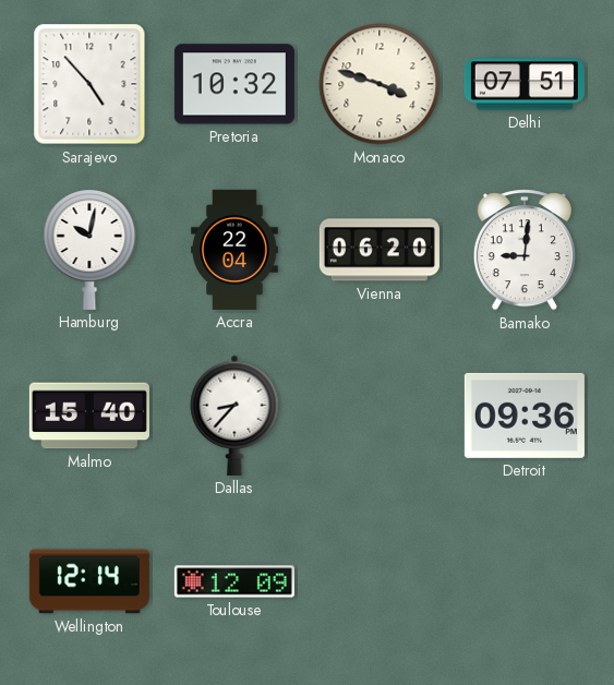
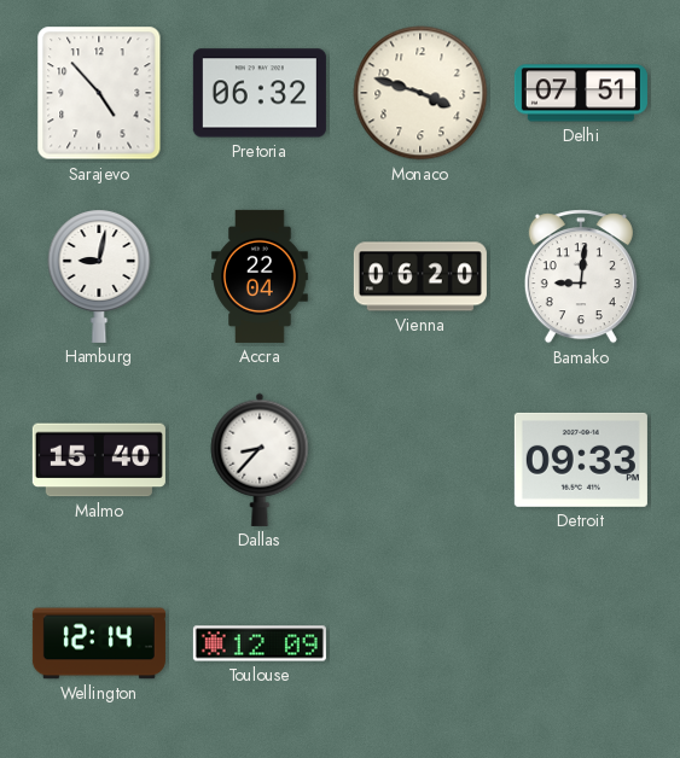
Pretoria: 10:32 -> 06:32 (260, 93)
Hamburg: 10:02 -> 9:02 (99, 276)
Detroit: 09:36 -> 09:33 (581, 460)
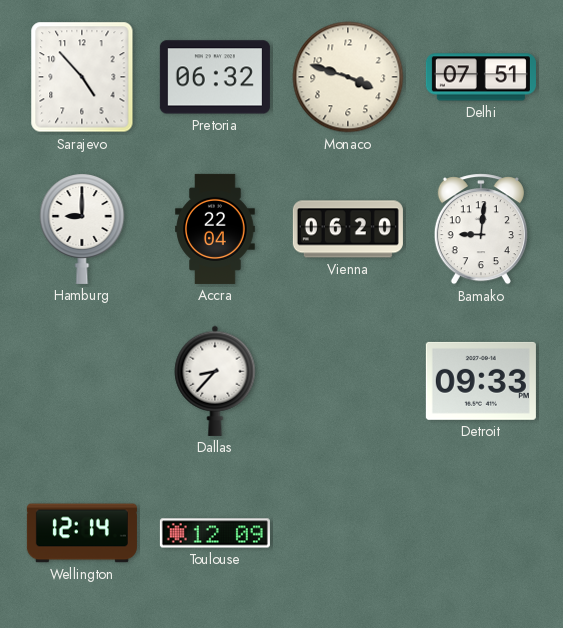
Hamburg: 9:02 -> 9:00 (82, 229)
Malmo: 15:40 -> none (99, 460)
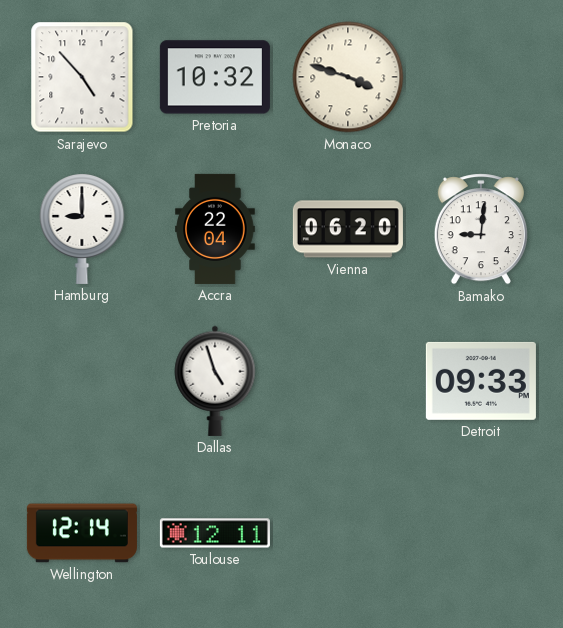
Pretoria: 06:32 -> 10:32 (215, 77)
Delhi: 07:51 -> none (481, 77)
Dallas: 8:37 -> 4:57 (215, 381)
Toulouse: 12:09 -> 12:11 (215, 533)
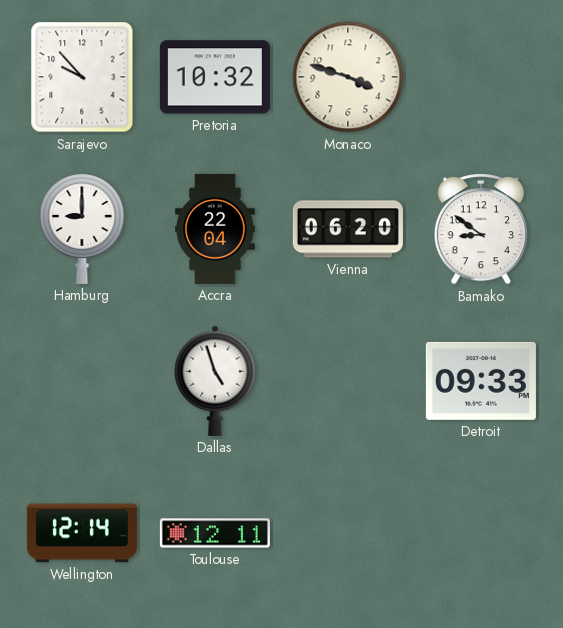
Sarajevo: 4:53 -> 9:53 (82, 77)
Bamako: 9:01 -> 8:51 (481, 229)
